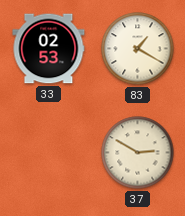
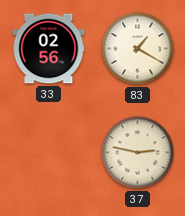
33: 02:53 -> 02:56 (49, 49)
37: 2:50 -> 2:47 (138, 153)
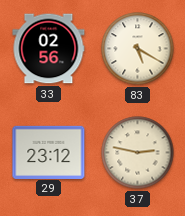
83: 1:20 -> 5:20 (138, 49)
29: none -> 23:12 (49, 152)
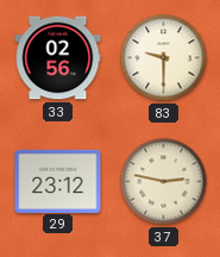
83: 5:20 -> 9:30 (164, 58)
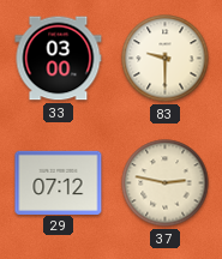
33: 02:56 -> 03:00 (59, 59)
29: 23:12 -> 07:12 (59, 182)
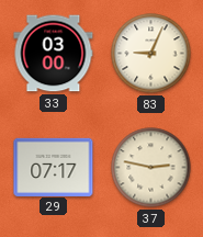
83: 9:30 -> 9:04 (151, 54)
29: 07:12 -> 07:17 (54, 167)
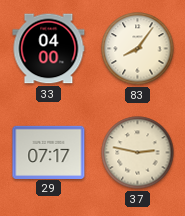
33: 03:00 -> 04:00 (49, 49)
83: 9:04 -> 8:06 (138, 49)
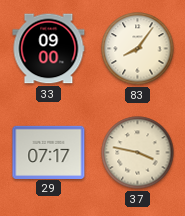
33: 04:00 -> 09:00 (49, 49)
37: 2:47 -> 3:47 (138, 153)
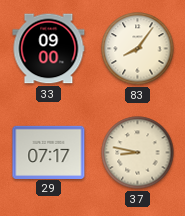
37: 3:47 -> 8:47 (138, 153)
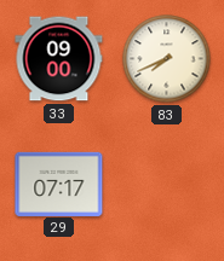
83: 8:06 -> 7:41 (167, 59)
37: 8:47 -> none (138, 153)
